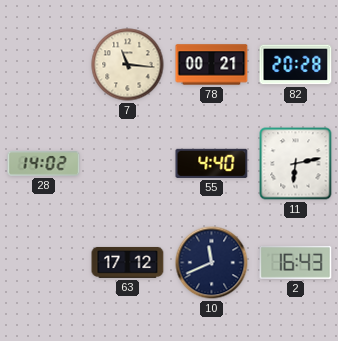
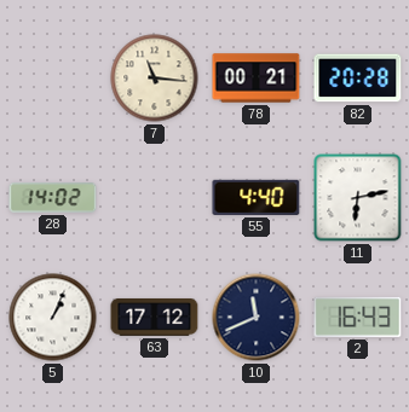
5: none -> 1:04 (53, 318)
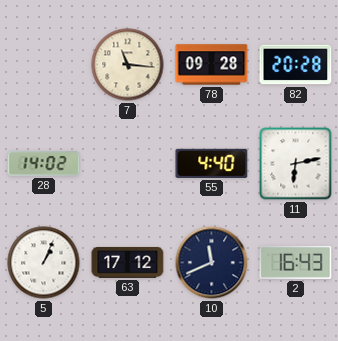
78: 00:21 -> 09:28 (212, 65)
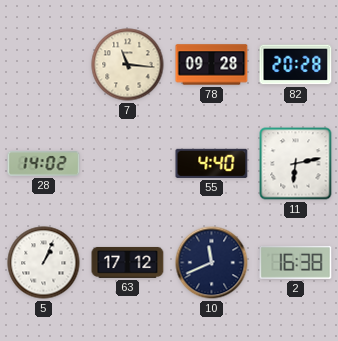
2: 16:43 -> 16:38 (296, 262)
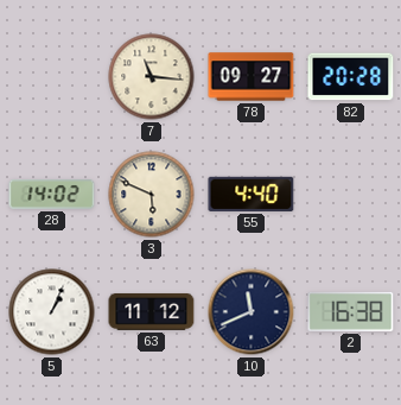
78: 09:28 -> 09:27 (252, 77)
3: none -> 5:49 (152, 195)
11: 6:13 -> none (296, 164)
63: 17:12 -> 11:12 (152, 312)
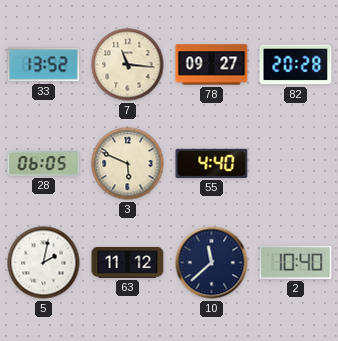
33: none -> 13:52 (44, 65)
28: 14:02 -> 06:05 (44, 164)
5: 1:04 -> 2:02 (44, 263)
10: 11:41 -> 11:38 (212, 263)
2: 16:38 -> 10:40 (296, 262)
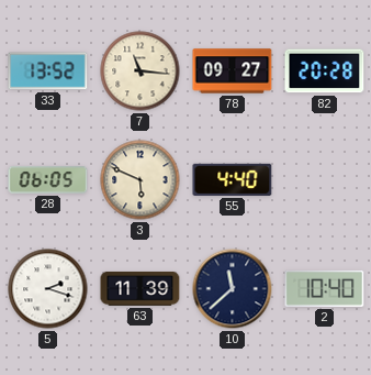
5: 2:02 -> 2:18 (48, 289)
63: 11:12 -> 11:39 (140, 289)
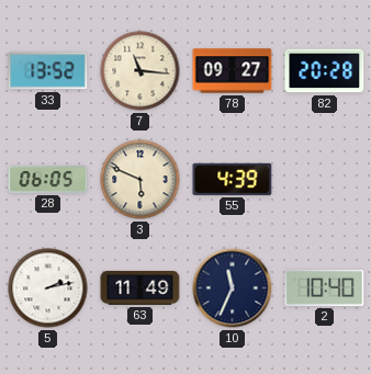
55: 4:40 -> 4:39 (233, 179)
5: 2:18 -> 2:13 (48, 288)
63: 11:39 -> 11:49 (140, 288)
10: 11:38 -> 11:34 (233, 288)
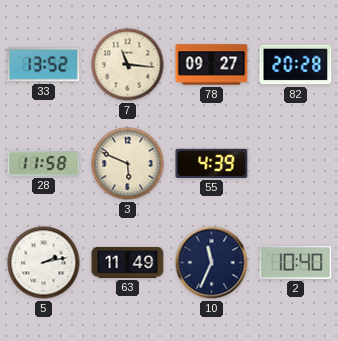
28: 06:05 -> 11:58 (44, 164)
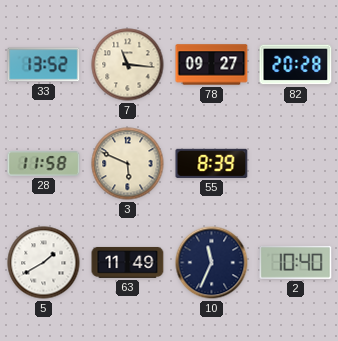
55: 4:39 -> 8:39 (212, 163)
5: 2:13 -> 1:40 (44, 263)
